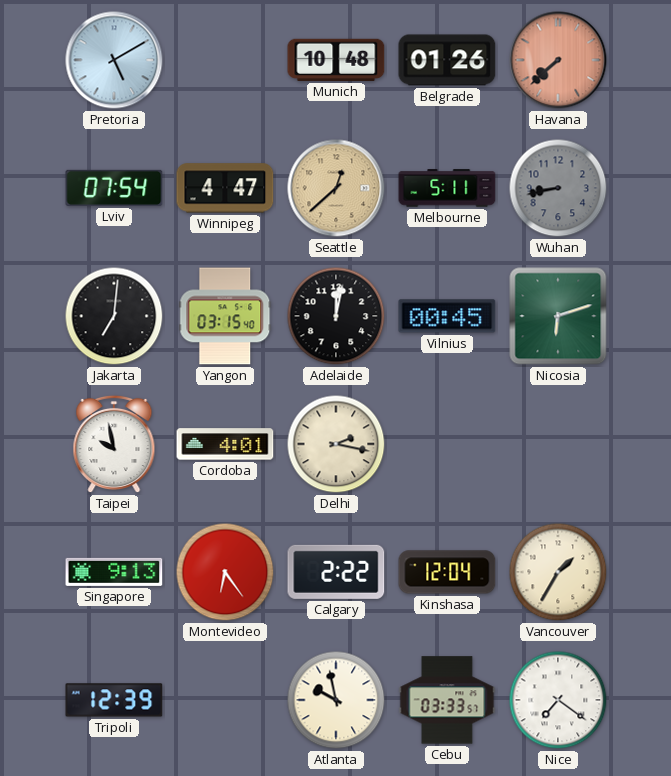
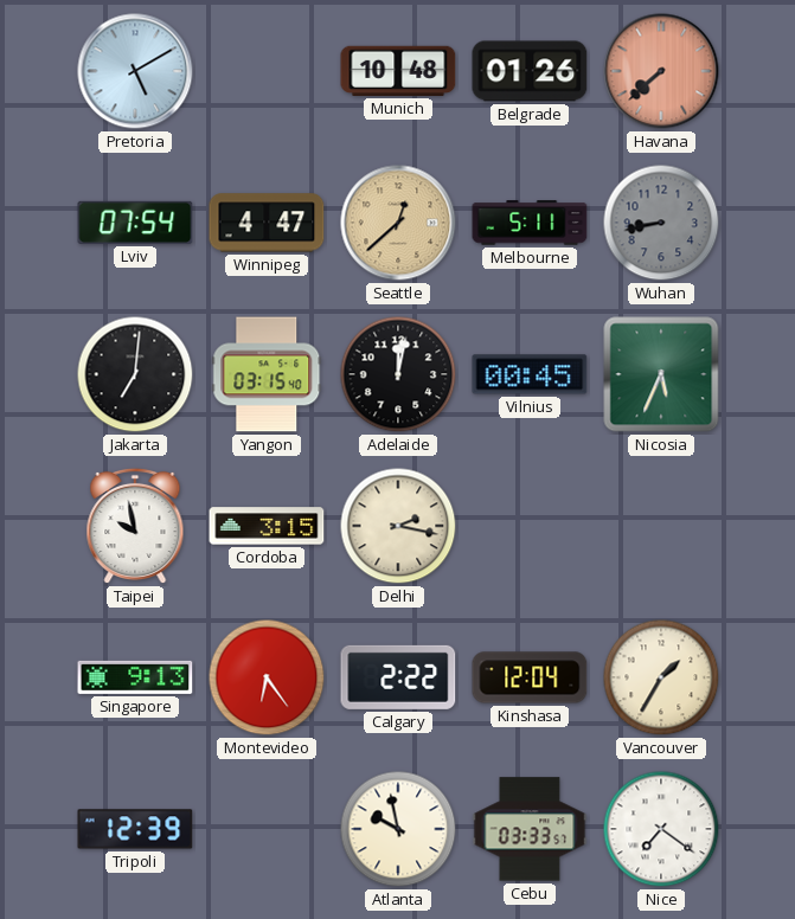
Nicosia: 6:12 -> 5:34 (661, 374)
Cordoba: 4:01 -> 3:15 (267, 526)
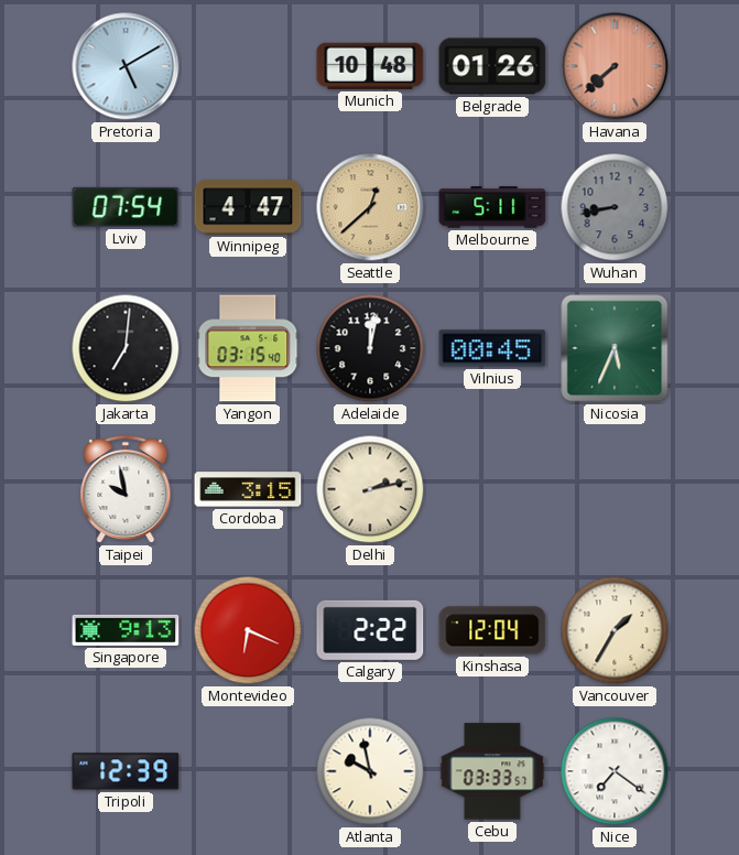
Delhi: 2:17 -> 2:13 (370, 489)
Montevideo: 6:24 -> 6:19 (248, 630)
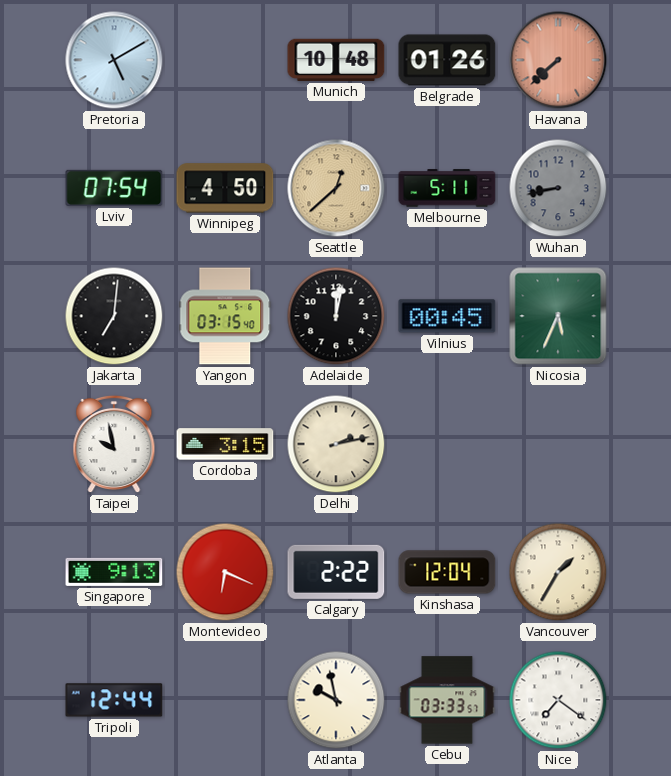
Winnipeg: 4:47 -> 4:50 (225, 188)
Tripoli: 12:39 -> 12:44 (114, 700)
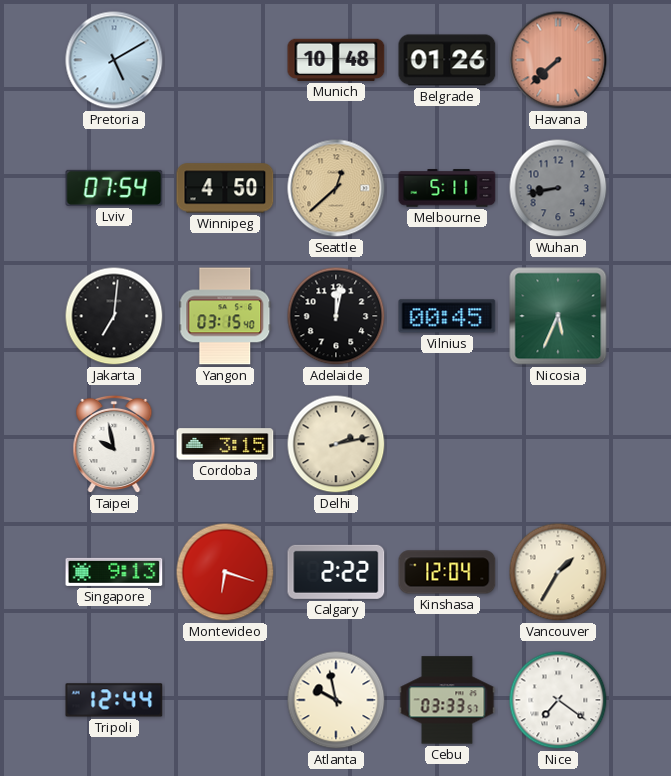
Montevideo: 6:19 -> 6:18 (225, 572)
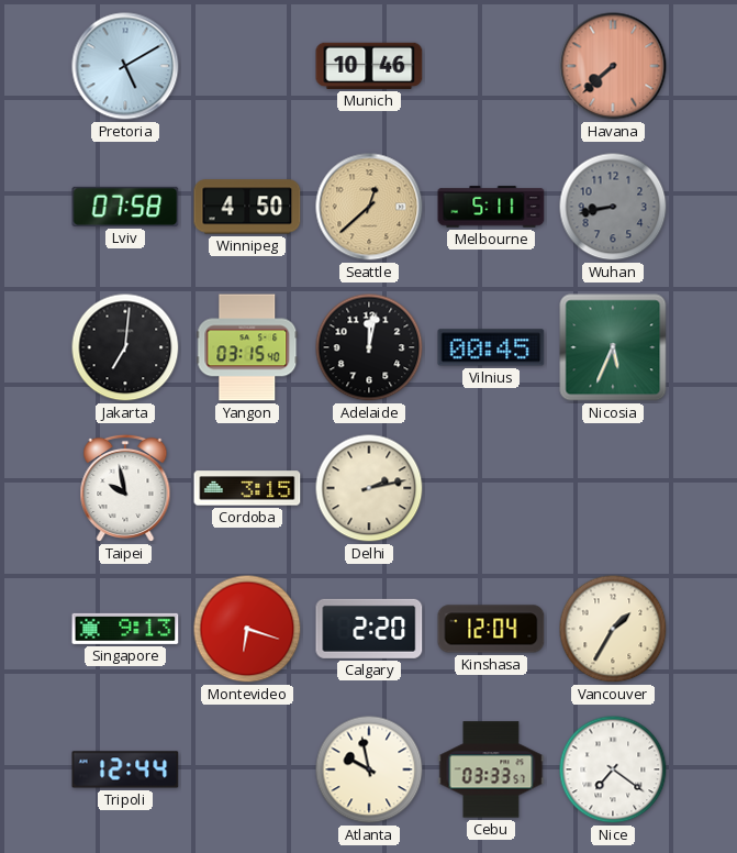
Munich: 10:48 -> 10:46 (369, 66)
Belgrade: 01:26 -> none (447, 60)
Lviv: 07:54 -> 07:58 (125, 207)
Calgary: 2:22 -> 2:20 (369, 629)
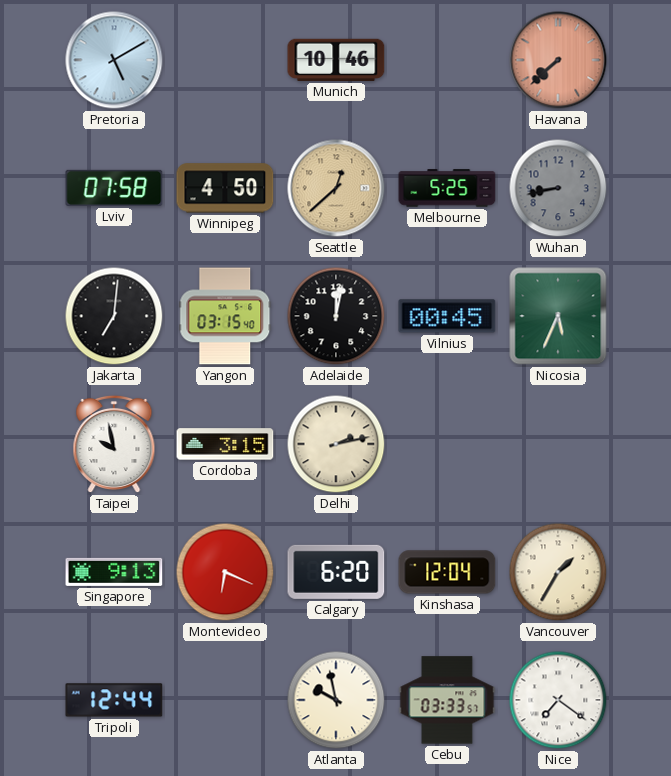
Melbourne: 5:11 -> 5:25 (447, 188)
Montevideo: 6:18 -> 6:19 (225, 572)
Calgary: 2:20 -> 6:20 (336, 572)
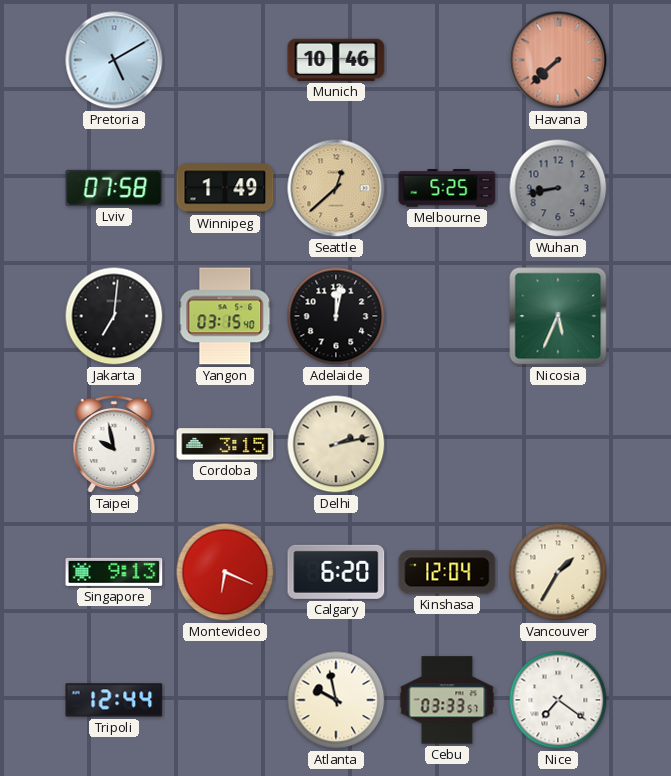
Winnipeg: 4:50 -> 1:49 (225, 188)
Vilnius: 00:45 -> none (447, 316)
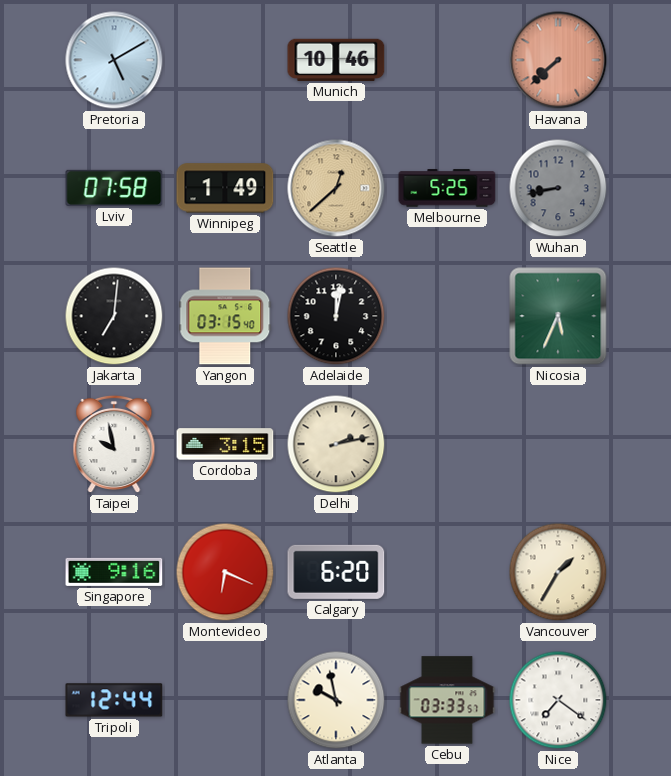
Singapore: 9:13 -> 9:16 (114, 572)
Kinshasa: 12:04 -> none (447, 572)
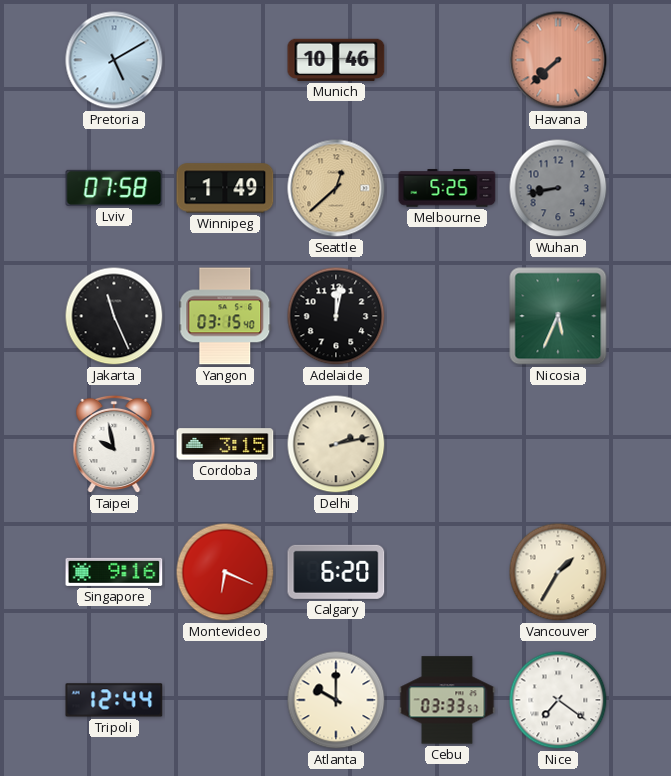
Jakarta: 7:01 -> 11:26 (114, 316)
Atlanta: 9:58 -> 10:00 (336, 700)
